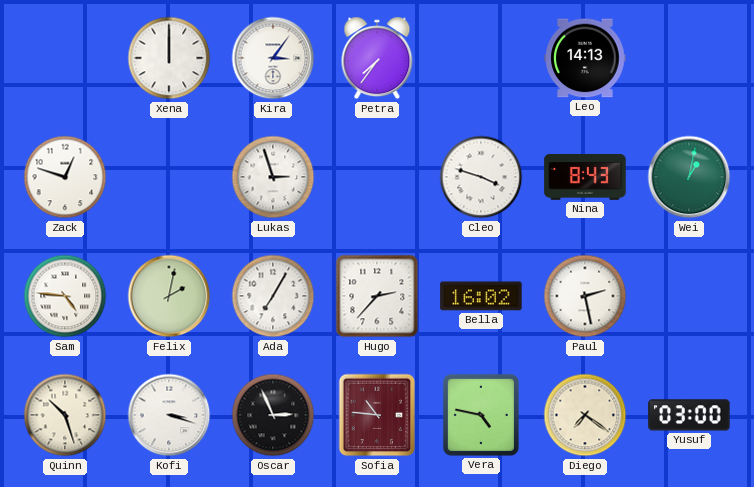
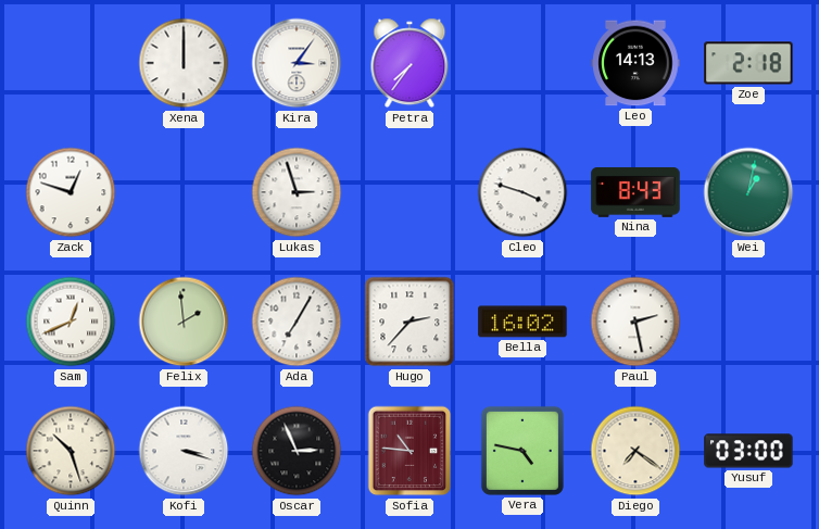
Zoe: none -> 2:18 (748, 63)
Sam: 4:46 -> 12:41 (71, 322)
Felix: 2:02 -> 1:59 (184, 322)
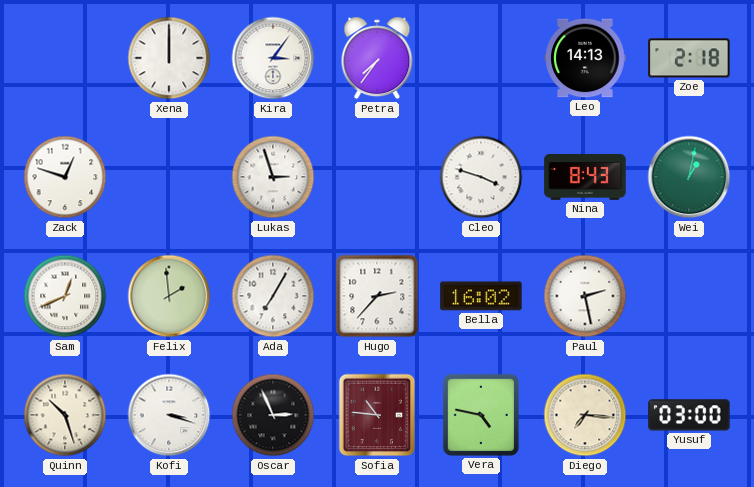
Diego: 7:21 -> 7:16 (585, 415)
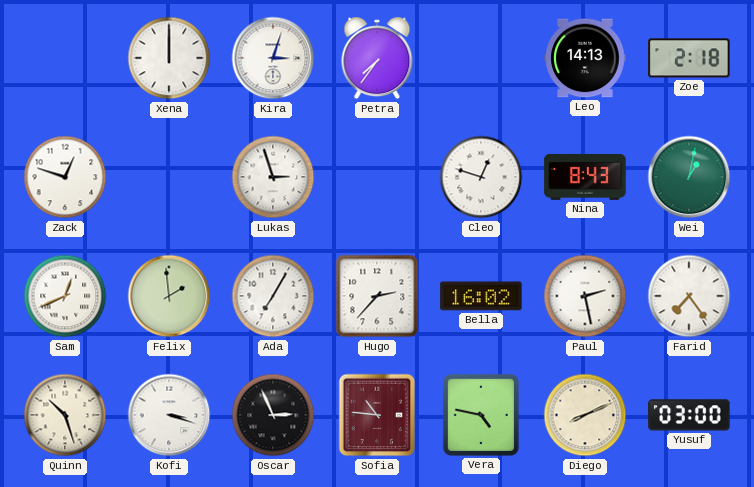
Kira: 3:06 -> 3:03 (273, 58)
Cleo: 3:48 -> 12:48 (481, 177)
Farid: none -> 7:24 (689, 296)
Diego: 7:16 -> 8:11 (585, 415)
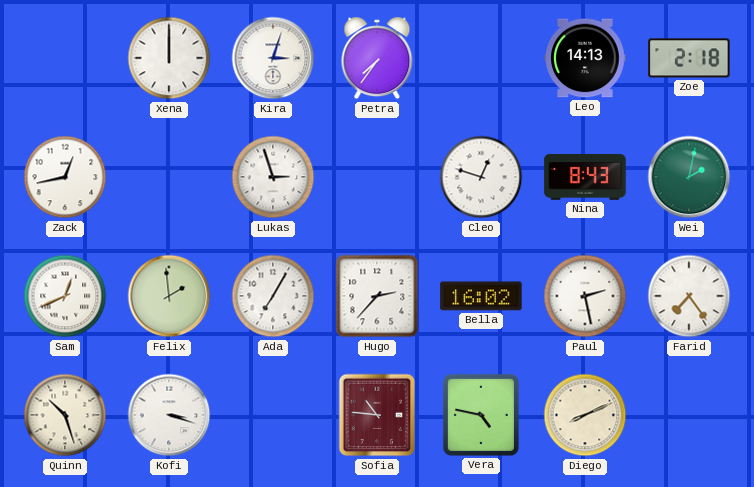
Zack: 12:48 -> 12:43 (65, 177)
Wei: 1:02 -> 2:02 (689, 177)
Oscar: 2:56 -> none (273, 415)
Yusuf: 03:00 -> none (689, 415)
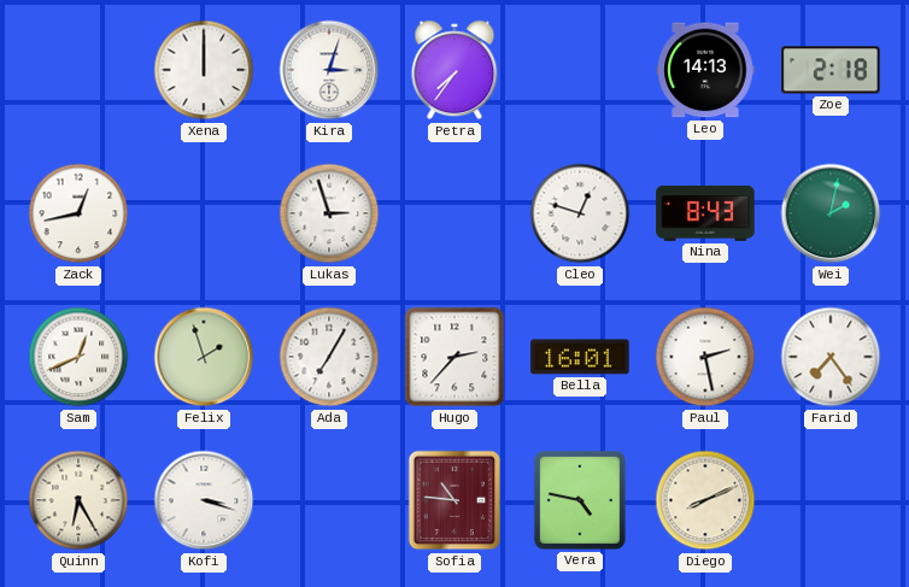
Felix: 1:59 -> 1:57 (204, 357)
Bella: 16:02 -> 16:01 (580, 357)
Quinn: 10:27 -> 6:25 (78, 500)
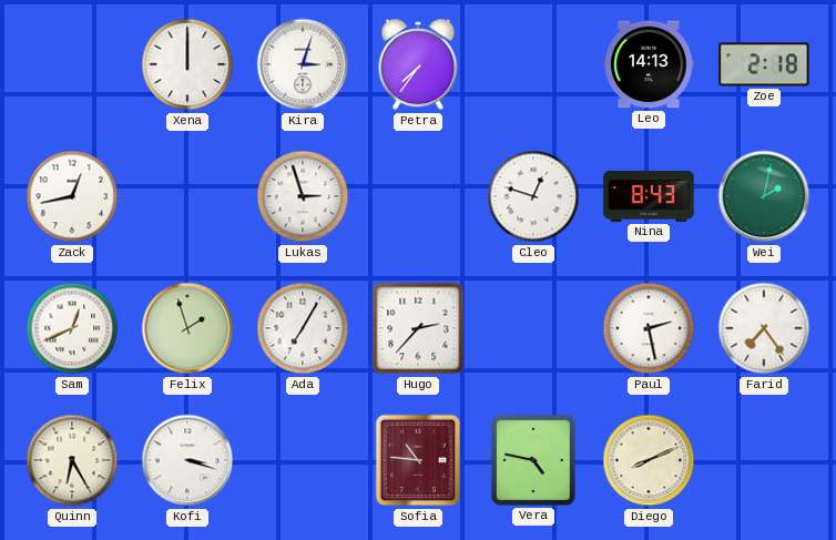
Bella: 16:01 -> none (580, 357)
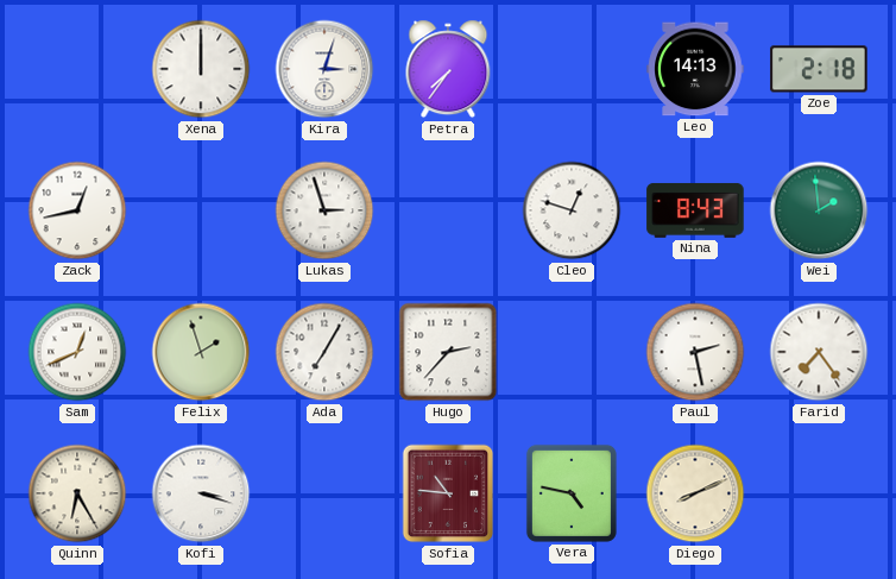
Wei: 2:02 -> 1:59 (819, 210)
